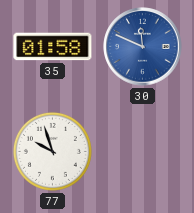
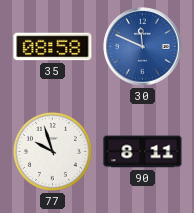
35: 01:58 -> 08:58 (53, 47)
90: none -> 8:11 (143, 152)
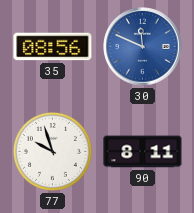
35: 08:58 -> 08:56 (53, 47)
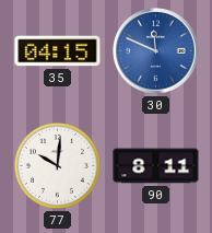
35: 08:56 -> 04:15 (58, 51)
77: 9:57 -> 10:01 (57, 165)
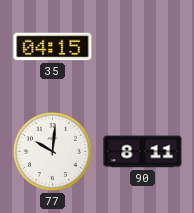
30: 11:49 -> none (156, 51)
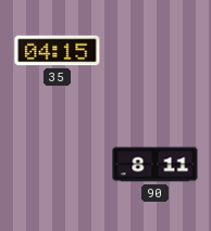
77: 10:01 -> none (52, 151)
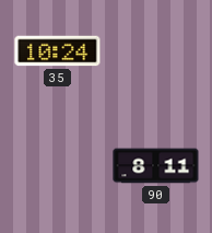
35: 04:15 -> 10:24 (58, 51)
